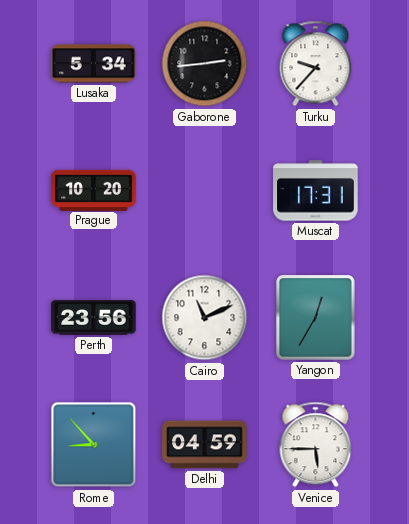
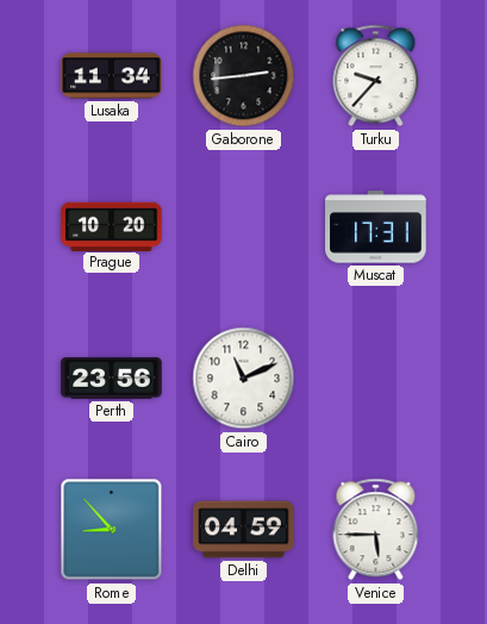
Lusaka: 5:34 -> 11:34 (112, 76)
Yangon: 12:35 -> none (316, 318)
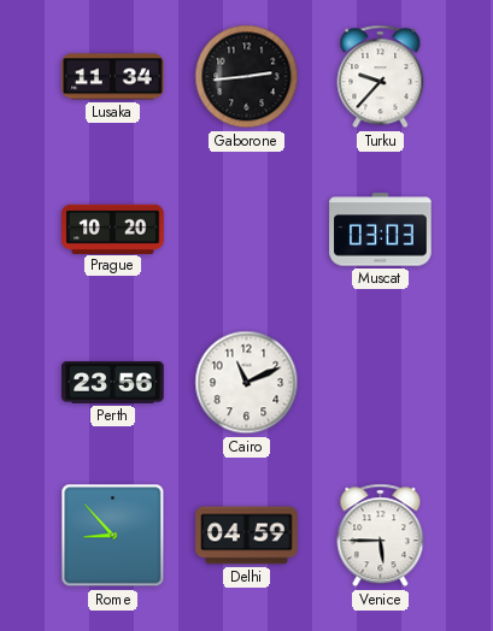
Muscat: 17:31 -> 03:03 (381, 230)
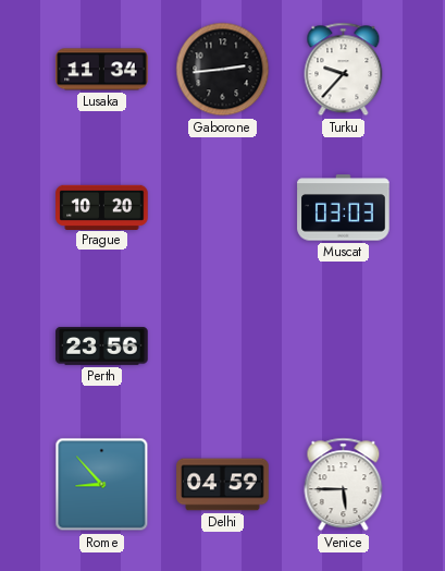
Cairo: 11:11 -> none (247, 383)
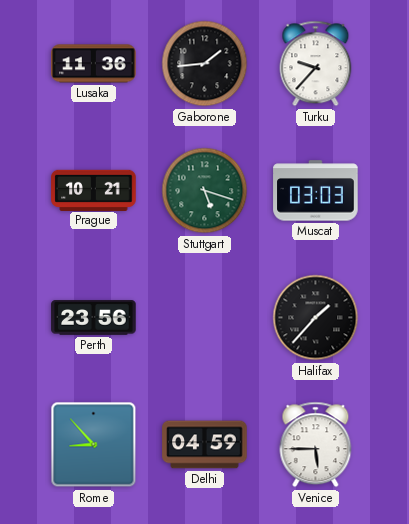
Lusaka: 11:34 -> 11:36 (94, 64)
Gaborone: 2:44 -> 1:44 (205, 64)
Prague: 10:20 -> 10:21 (94, 190)
Stuttgart: none -> 5:18 (205, 191)
Halifax: none -> 1:37 (316, 318)
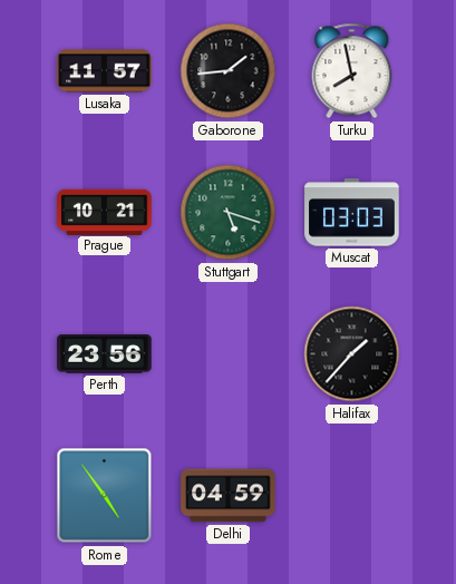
Lusaka: 11:36 -> 11:57 (105, 71)
Turku: 9:37 -> 7:58 (352, 71)
Rome: 8:53 -> 4:54 (105, 496)
Venice: 5:45 -> none (316, 445)
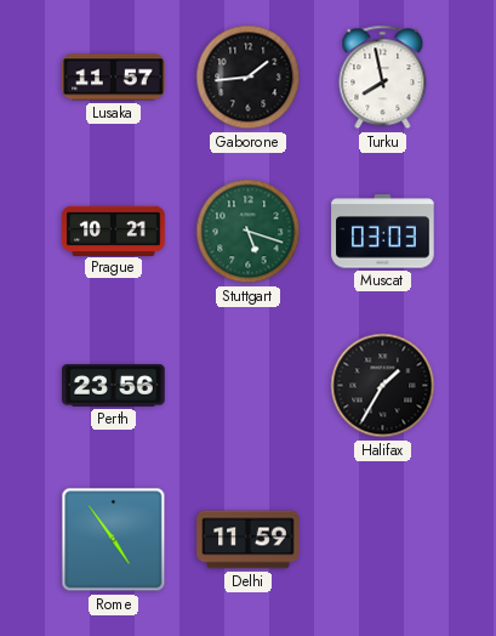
Halifax: 1:37 -> 1:35 (383, 386)
Delhi: 04:59 -> 11:59 (249, 540)
